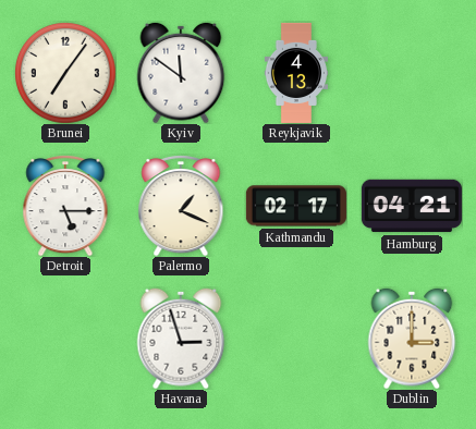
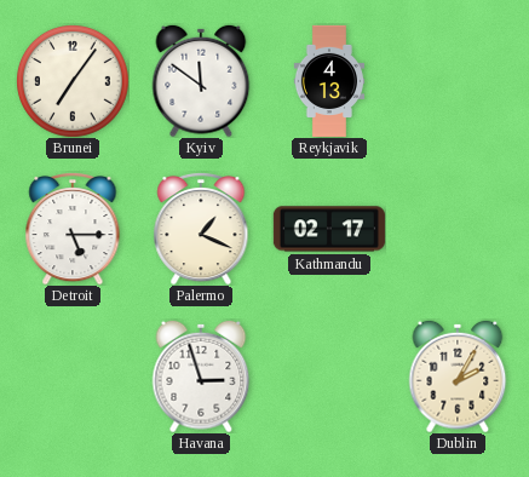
Hamburg: 04:21 -> none (412, 206)
Dublin: 3:00 -> 2:05 (458, 377)
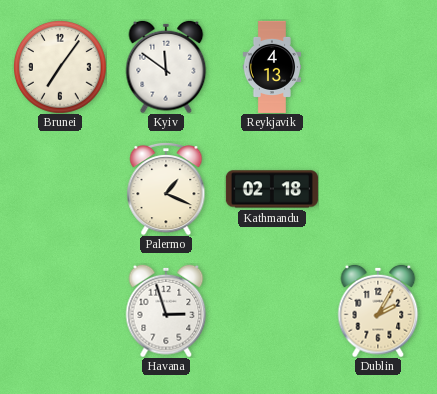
Detroit: 5:15 -> none (73, 229)
Kathmandu: 02:17 -> 02:18 (272, 189)
